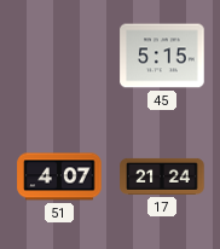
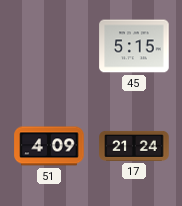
51: 4:07 -> 4:09 (49, 146)
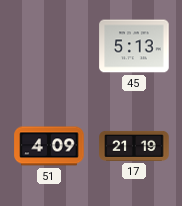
45: 5:15 -> 5:13 (134, 46)
17: 21:24 -> 21:19 (134, 146)
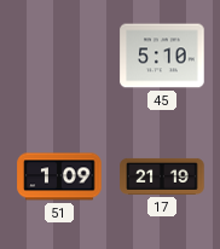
45: 5:13 -> 5:10 (162, 56)
51: 4:09 -> 1:09 (59, 176)
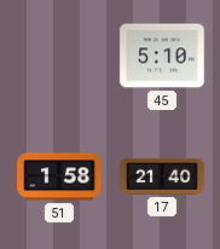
51: 1:09 -> 1:58 (59, 176)
17: 21:19 -> 21:40 (162, 176)
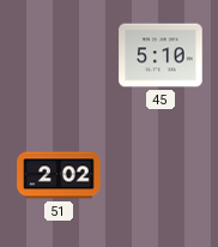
51: 1:58 -> 2:02 (59, 175)
17: 21:40 -> none (162, 176)
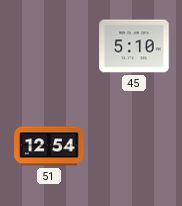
51: 2:02 -> 12:54 (49, 146)
